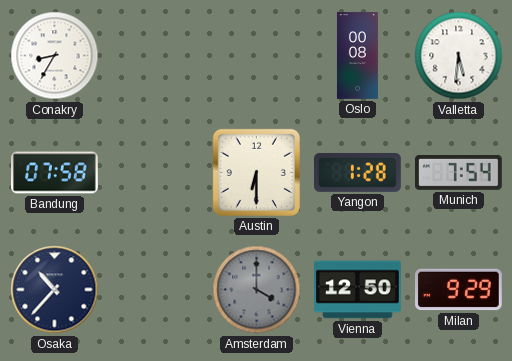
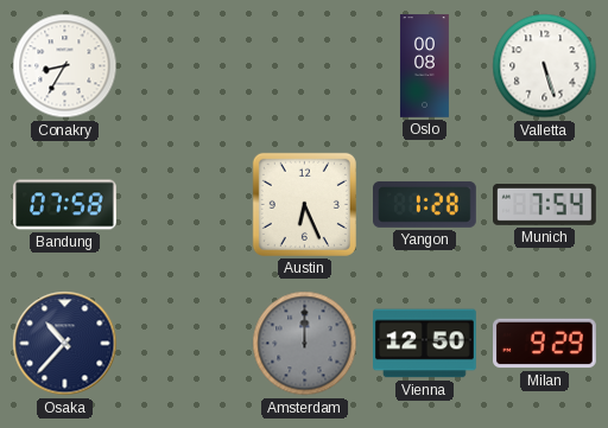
Valletta: 5:31 -> 5:27 (545, 66)
Austin: 6:30 -> 6:26 (304, 204)
Amsterdam: 4:00 -> 12:00 (305, 344)
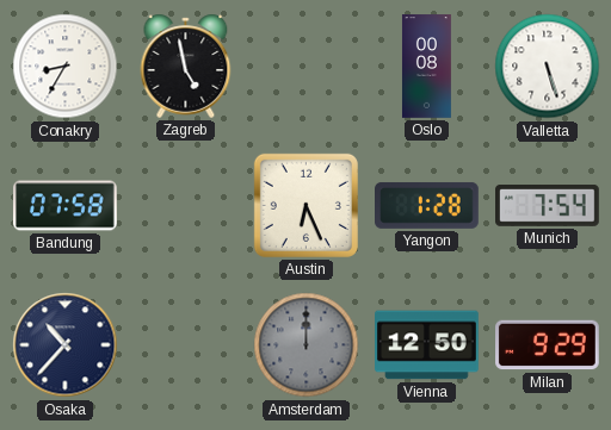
Zagreb: none -> 4:58 (186, 66)
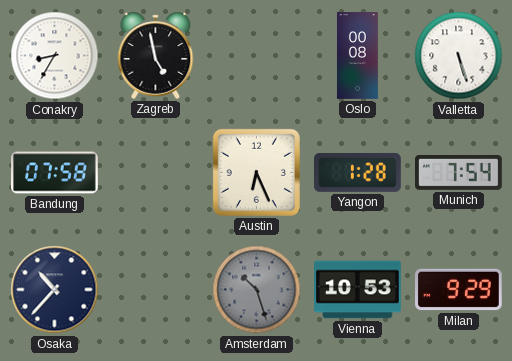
Amsterdam: 12:00 -> 10:27 (257, 290)
Vienna: 12:50 -> 10:53 (358, 290)
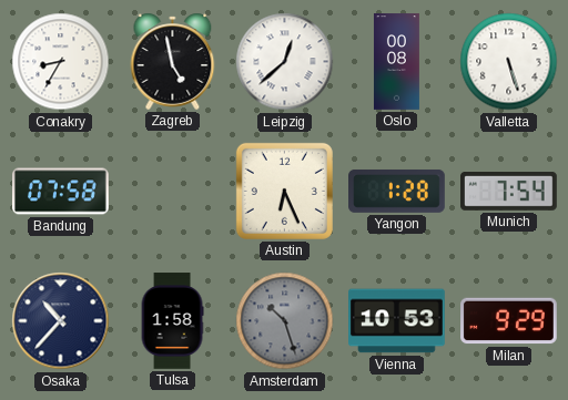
Leipzig: none -> 12:38 (285, 62)
Tulsa: none -> 1:58 (172, 321)
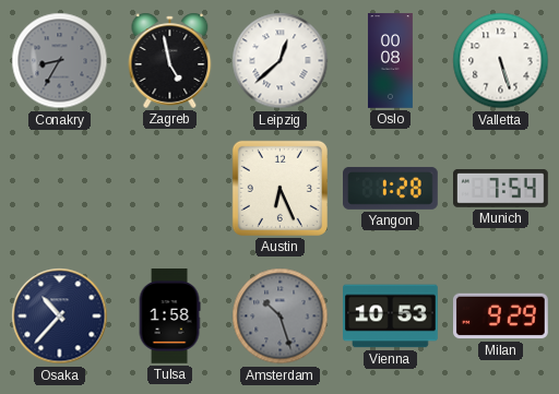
Conakry dial: white -> grey (60, 61)
Bandung: 07:58 -> none (61, 192)
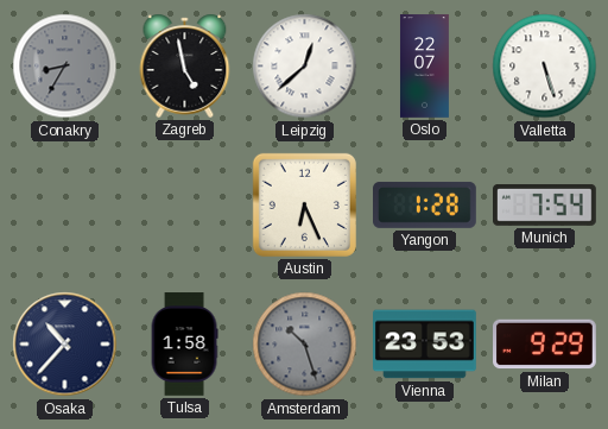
Oslo: 00:08 -> 22:07 (424, 67)
Vienna: 10:53 -> 23:53 (425, 345)
